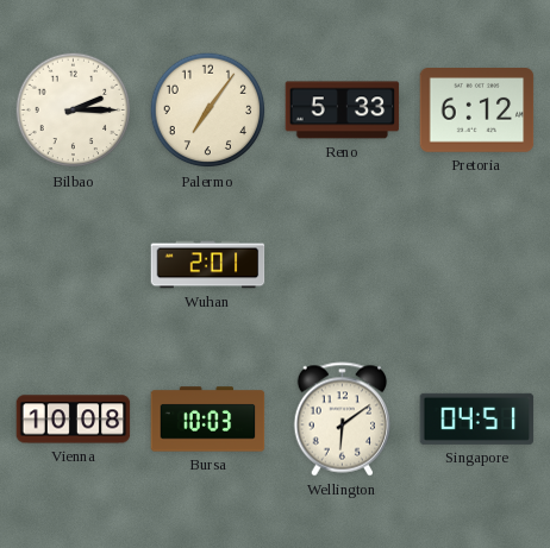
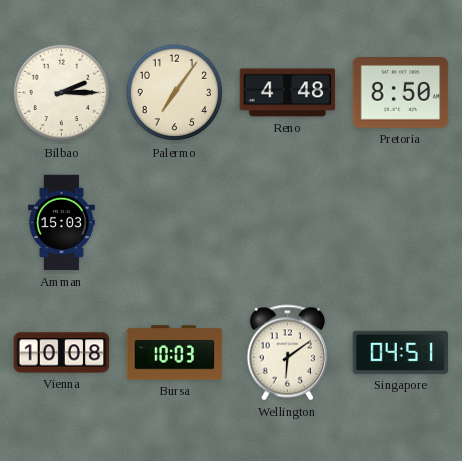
Reno: 5:33 -> 4:48 (288, 93)
Pretoria: 6:12 -> 8:50 (401, 93)
Amman: none -> 15:03 (62, 223)
Wuhan: 2:01 -> none (208, 265)
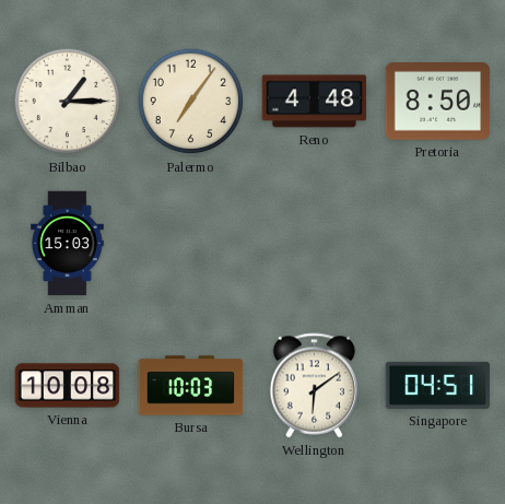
Bilbao: 2:15 -> 1:15 (68, 102)
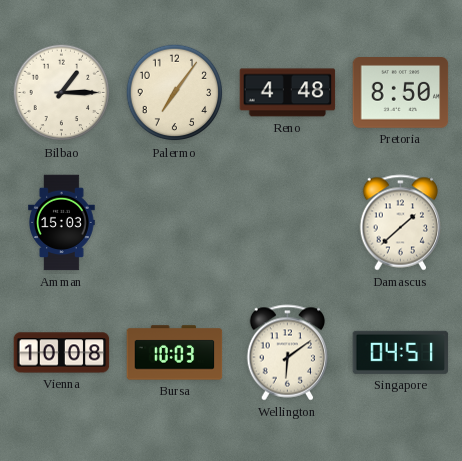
Damascus: none -> 1:38 (401, 223)
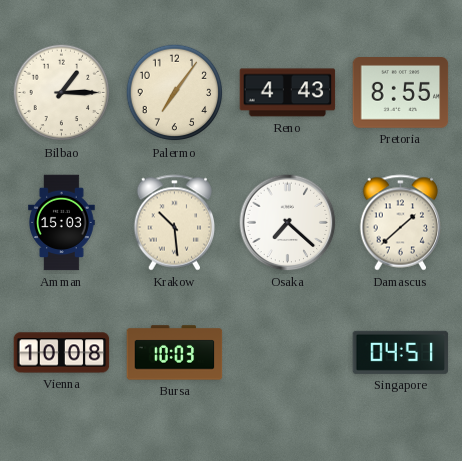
Reno: 4:48 -> 4:43 (288, 93)
Pretoria: 8:50 -> 8:55 (401, 93)
Krakow: none -> 10:29 (175, 223)
Osaka: none -> 7:22 (288, 223)
Wellington: 6:09 -> none (288, 353)
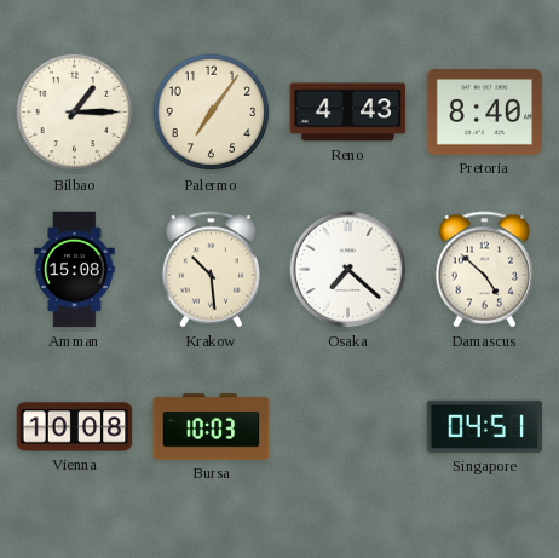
Pretoria: 8:55 -> 8:40 (485, 113)
Amman: 15:03 -> 15:08 (75, 270)
Damascus: 1:38 -> 4:52 (485, 270)
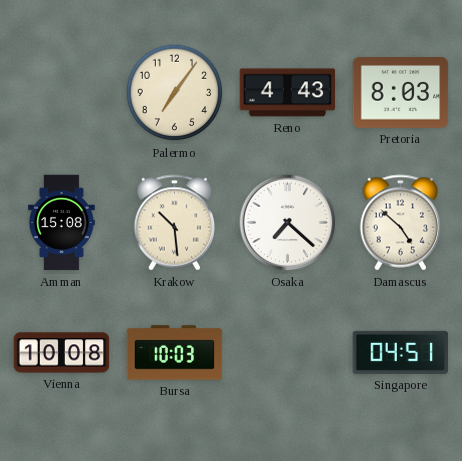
Bilbao: 1:15 -> none (75, 113)
Pretoria: 8:40 -> 8:03 (401, 93)
